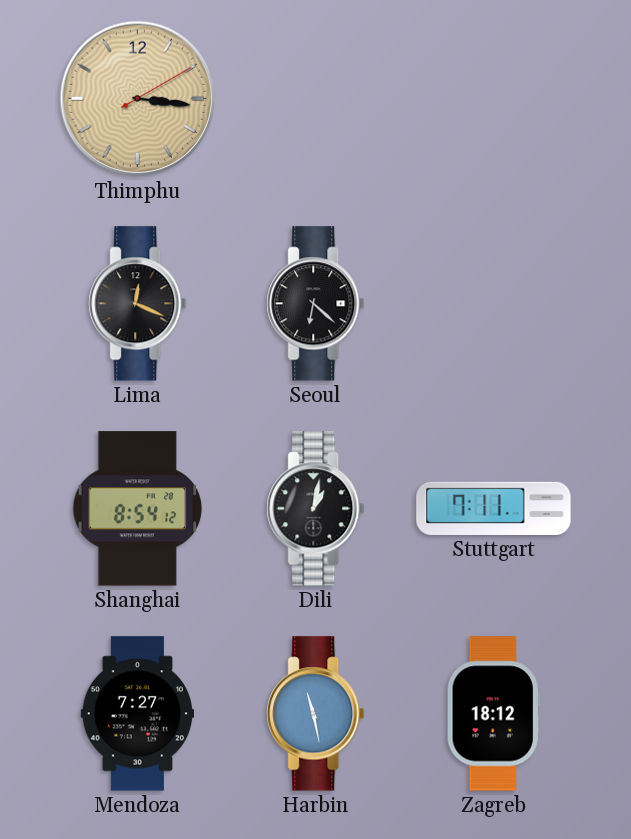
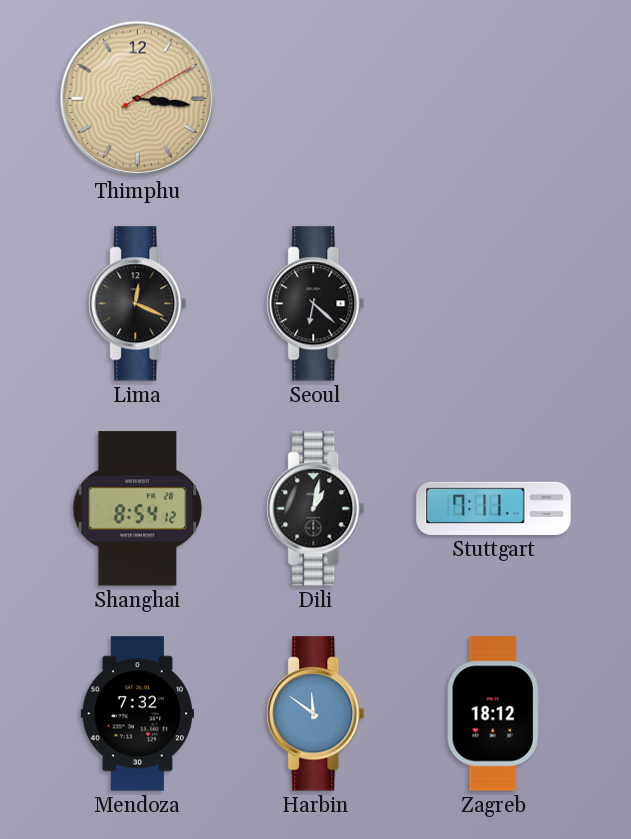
Mendoza: 7:27 -> 7:32 (137, 714)
Harbin: 11:28 -> 11:51 (316, 714)
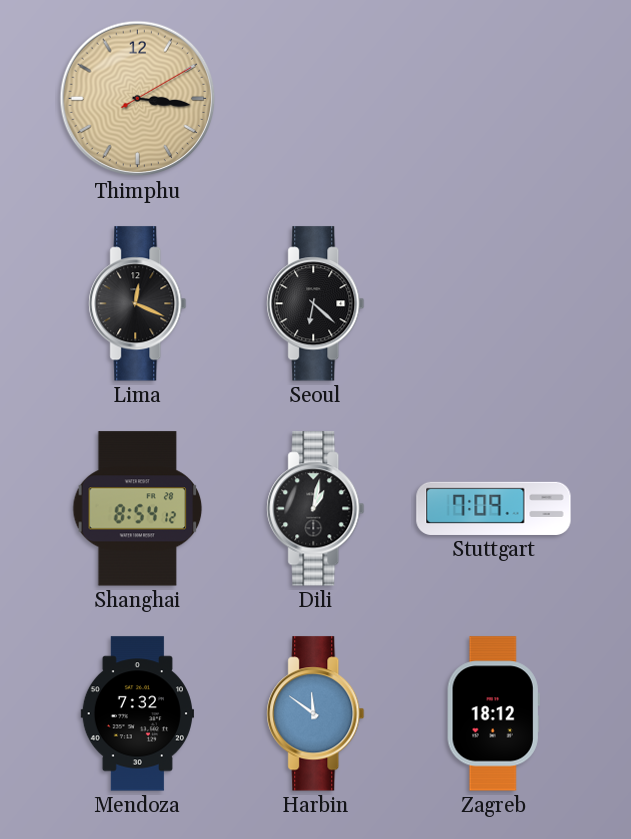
Stuttgart: 7:11 -> 7:09 (494, 508)
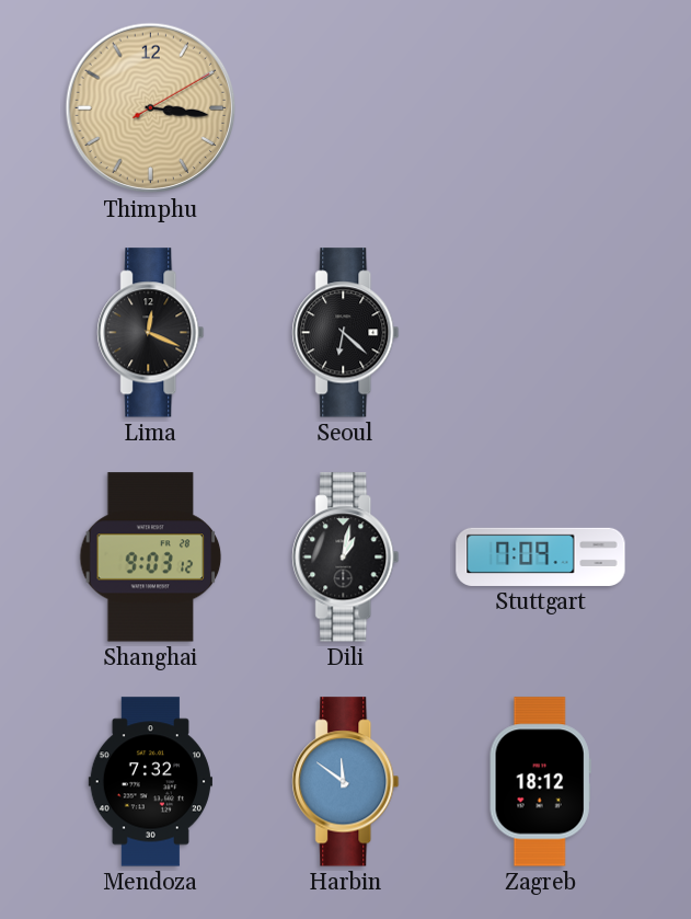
Shanghai: 8:54 -> 9:03 (151, 558)
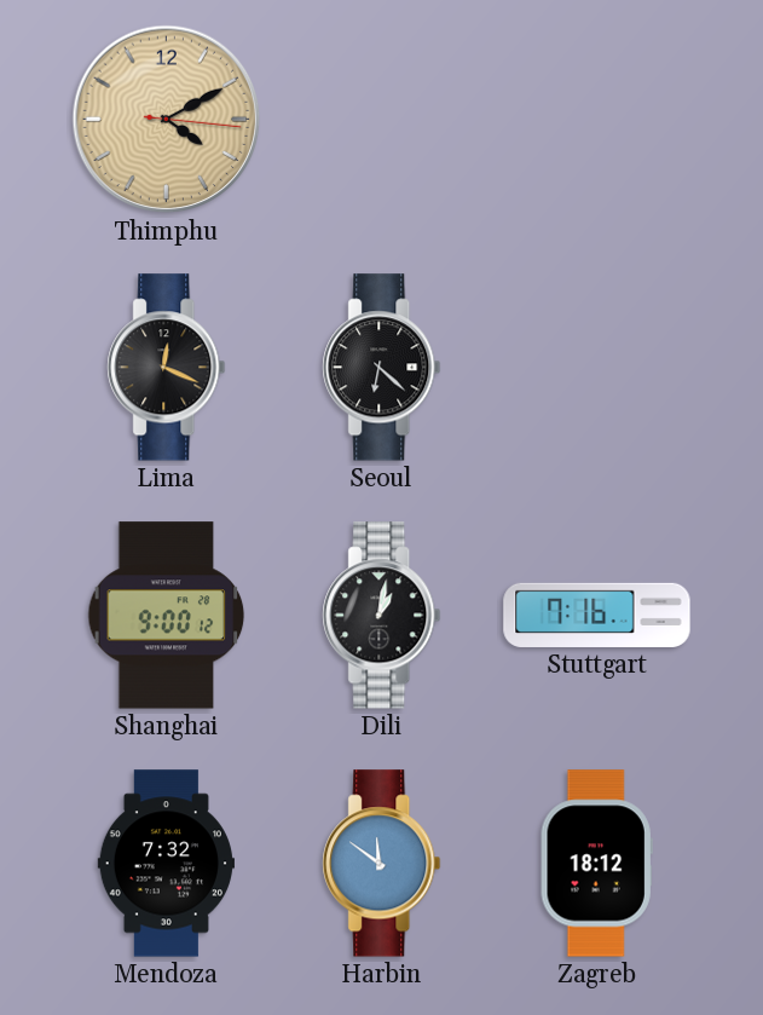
Thimphu: 3:16 -> 4:10 (167, 120)
Shanghai: 9:03 -> 9:00 (167, 616)
Stuttgart: 7:09 -> 7:16 (597, 615)
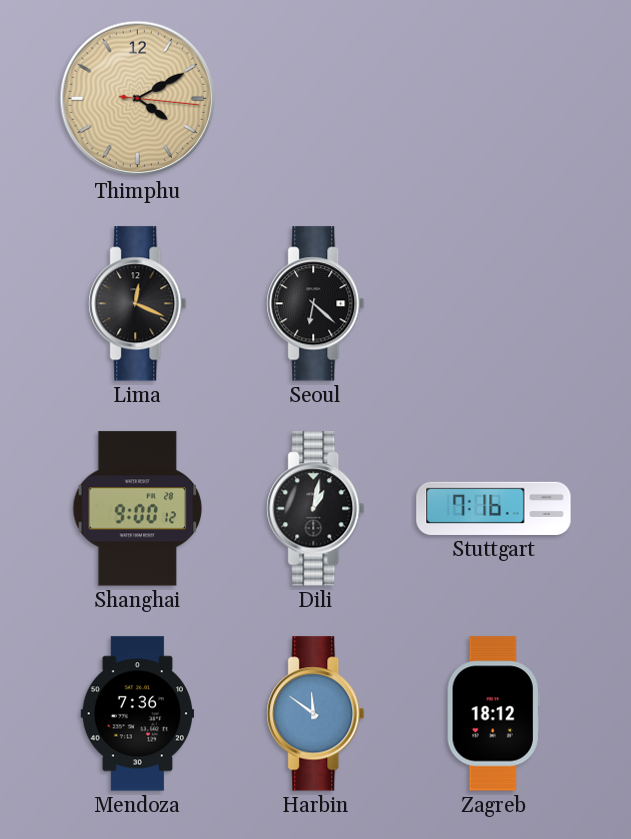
Mendoza: 7:32 -> 7:36 (137, 714)
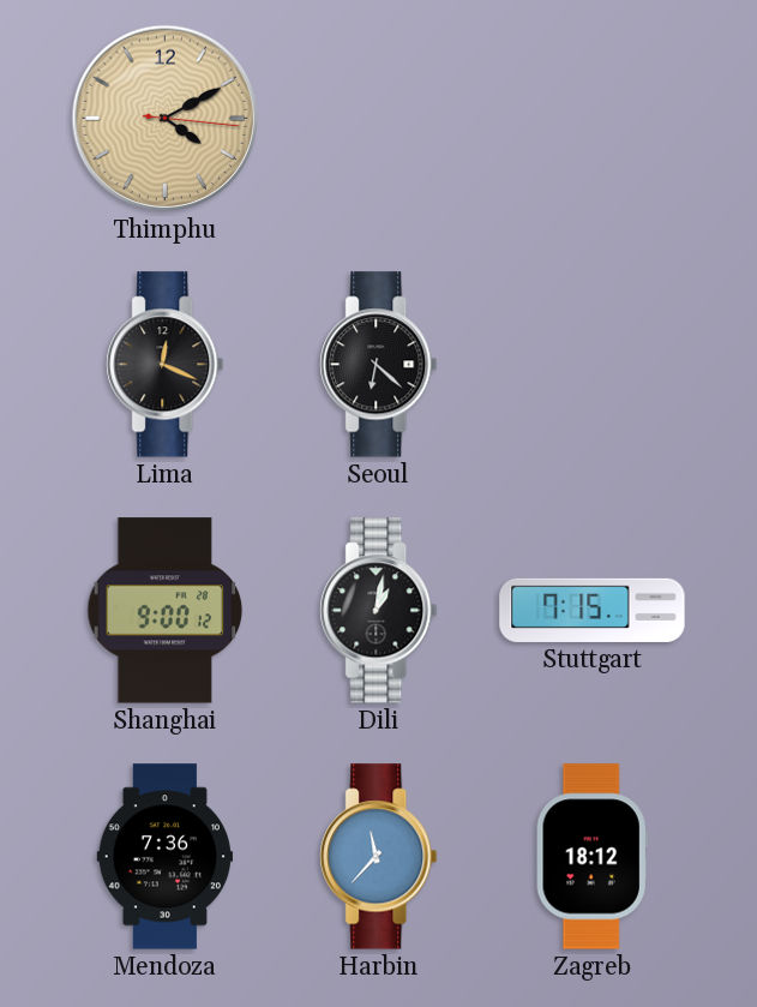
Stuttgart: 7:16 -> 7:15 (593, 610)
Harbin: 11:51 -> 11:37 (379, 857)
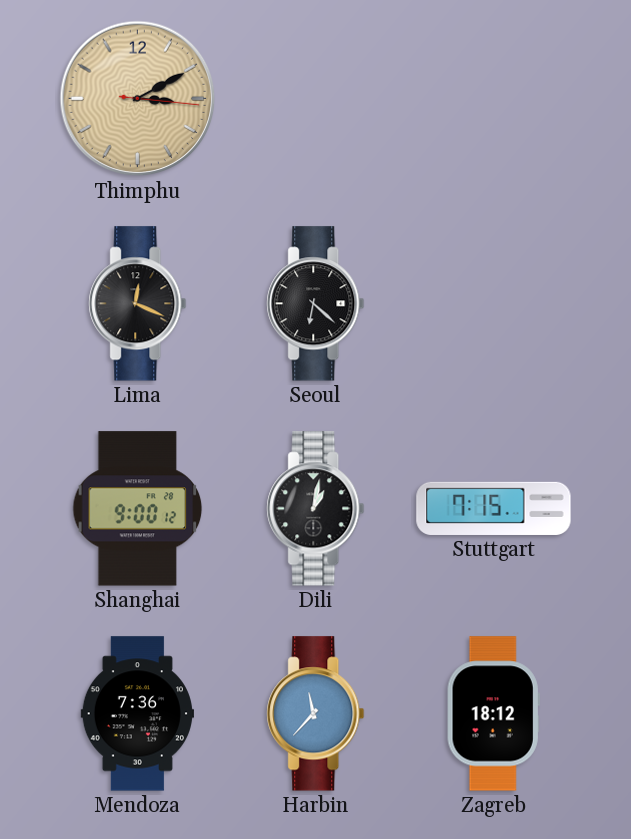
Thimphu: 4:10 -> 3:10 (138, 99)
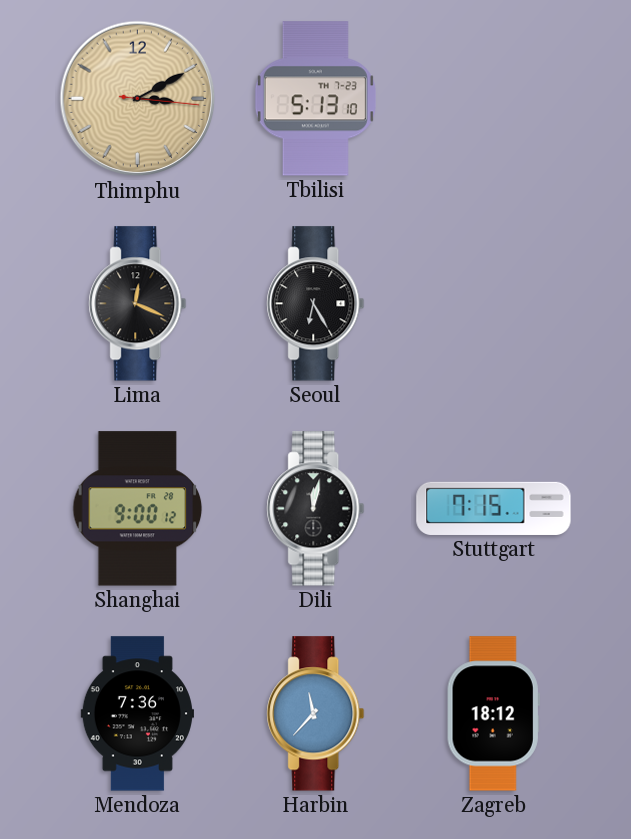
Tbilisi: none -> 5:13 (315, 99)
Seoul: 6:22 -> 6:25 (316, 304)
Dili: 1:02 -> 12:02 (316, 509)
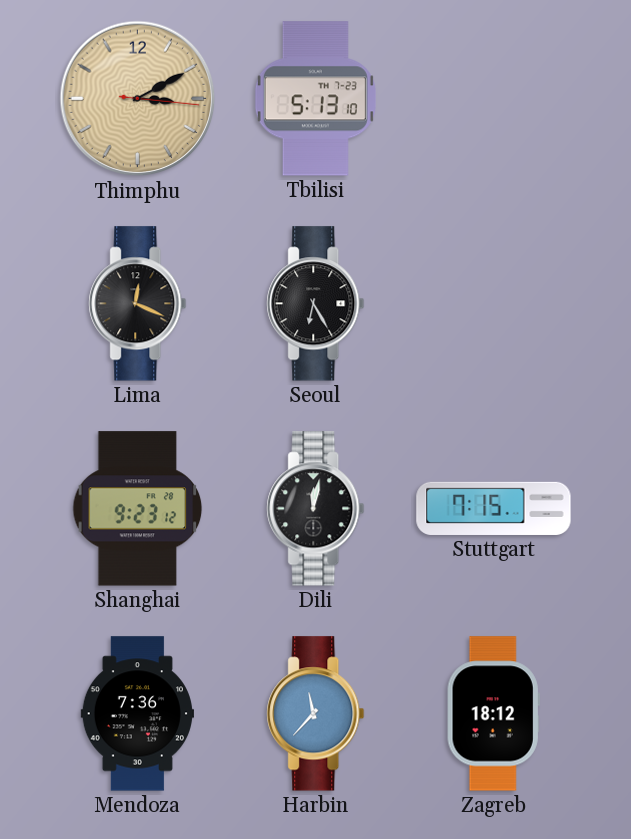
Shanghai: 9:00 -> 9:23 (138, 509)
